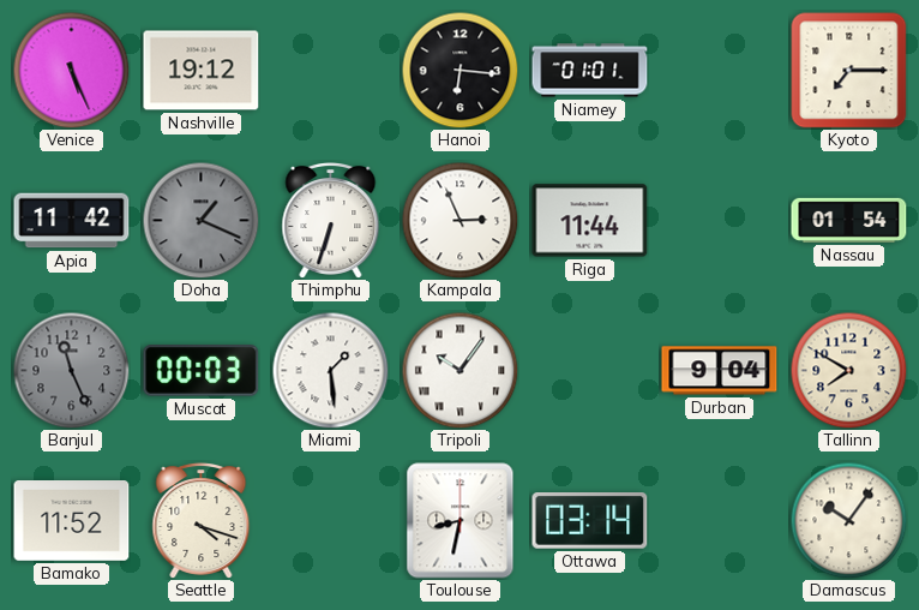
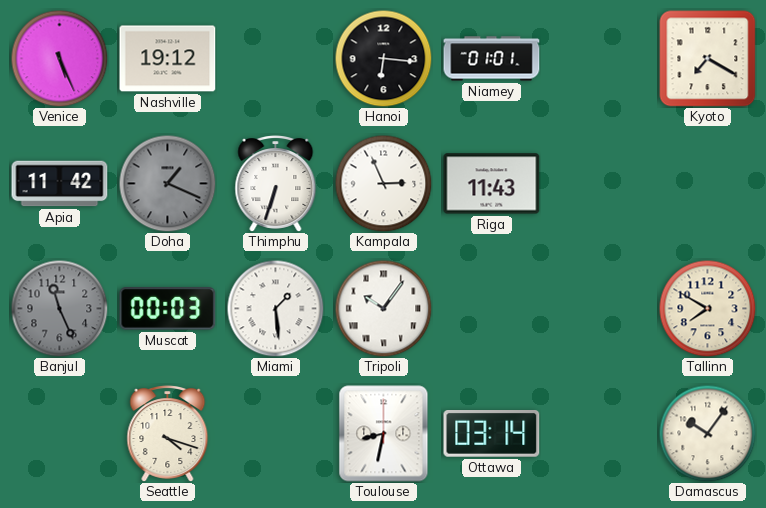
Kyoto: 7:15 -> 7:20 (708, 59)
Riga: 11:44 -> 11:43 (492, 184)
Nassau: 01:54 -> none (849, 220)
Durban: 9:04 -> none (720, 371)
Bamako: 11:52 -> none (72, 521)
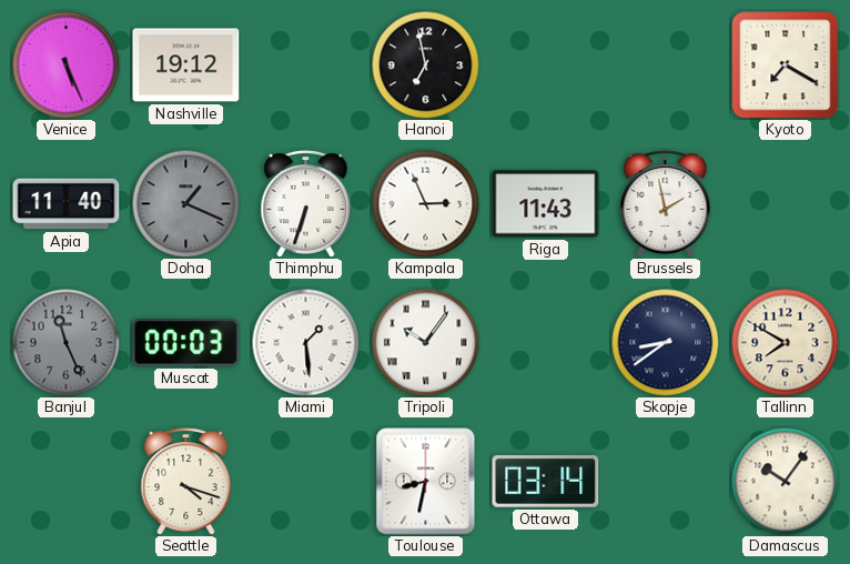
Hanoi: 6:16 -> 6:58 (425, 64)
Niamey: 01:01 -> none (492, 59)
Apia: 11:42 -> 11:40 (67, 204)
Brussels: none -> 1:58 (666, 204)
Skopje: none -> 8:39 (665, 342)
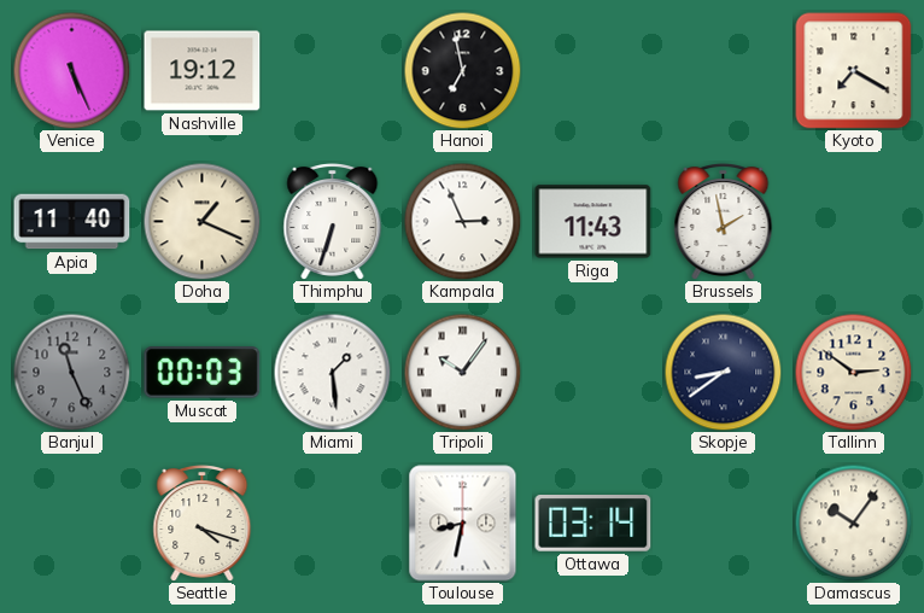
Doha dial: grey -> cream (201, 221)
Tallinn: 7:50 -> 2:51 (853, 372)
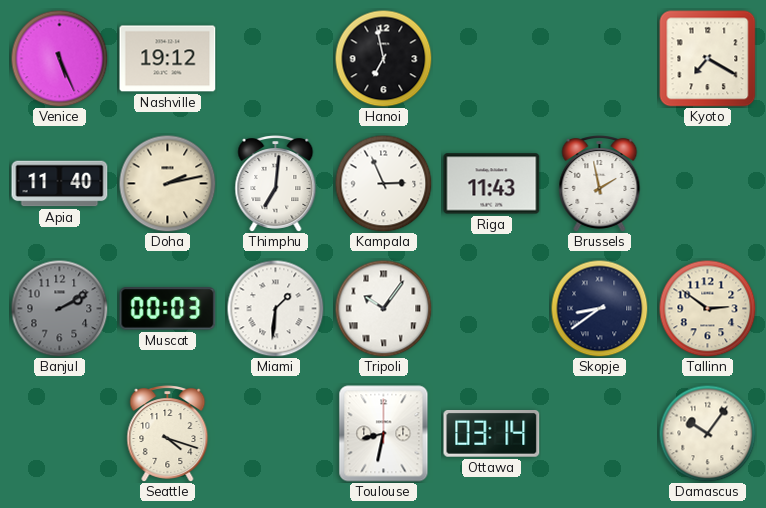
Doha: 1:19 -> 2:13 (167, 183)
Thimphu: 6:33 -> 7:01 (276, 184)
Banjul: 11:26 -> 2:10 (59, 308)
Miami: 1:29 -> 1:31 (275, 308)
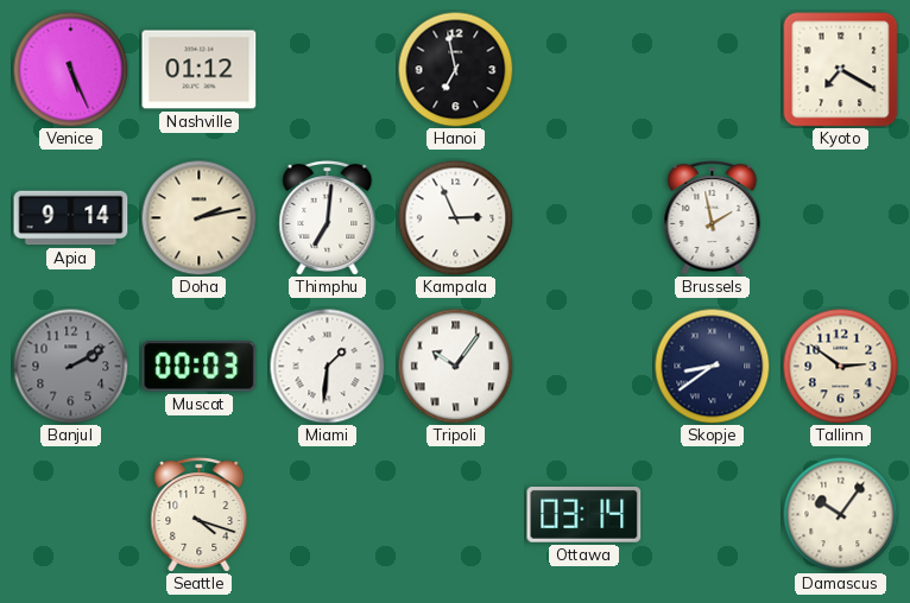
Nashville: 19:12 -> 01:12 (200, 70)
Apia: 11:40 -> 9:14 (71, 218)
Riga: 11:43 -> none (492, 184)
Toulouse: 8:32 -> none (384, 434)
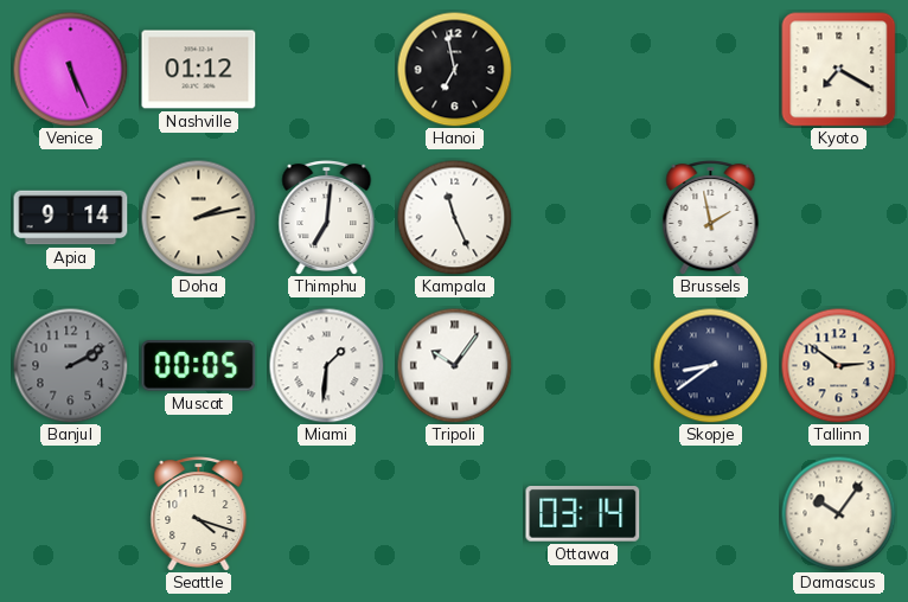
Kampala: 2:56 -> 11:26 (454, 217)
Muscat: 00:03 -> 00:05 (199, 366)
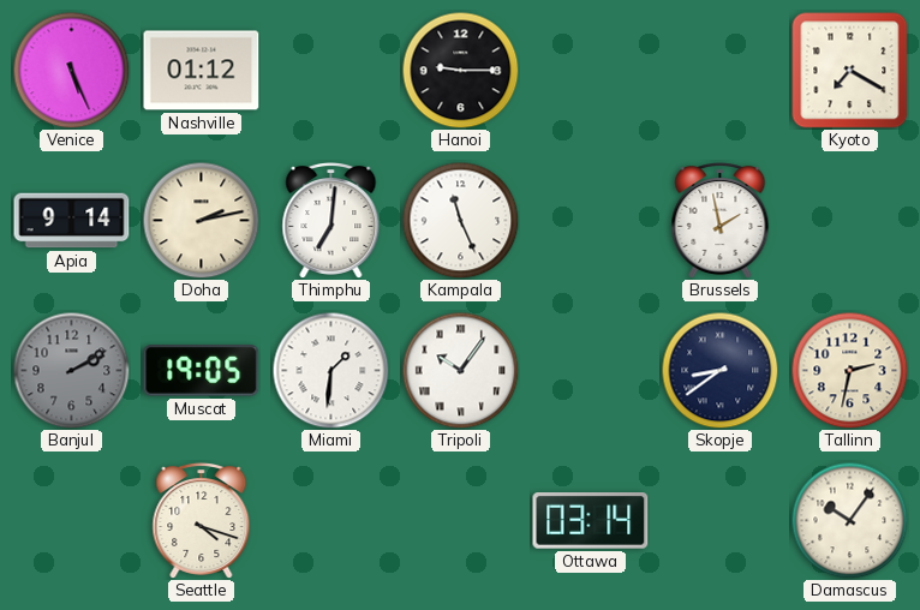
Hanoi: 6:58 -> 9:15 (460, 70)
Muscat: 00:05 -> 19:05 (202, 371)
Tallinn: 2:51 -> 2:32 (849, 370)
